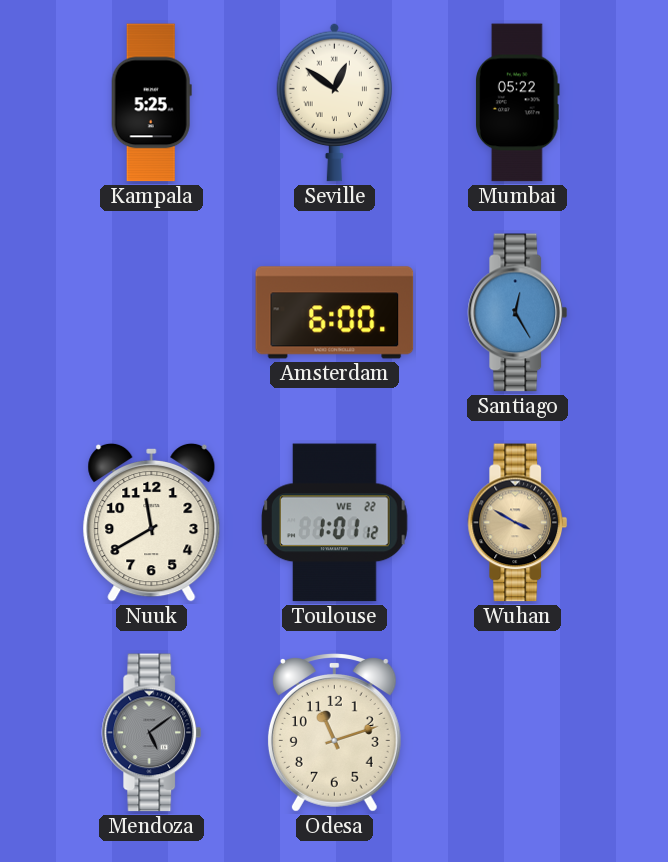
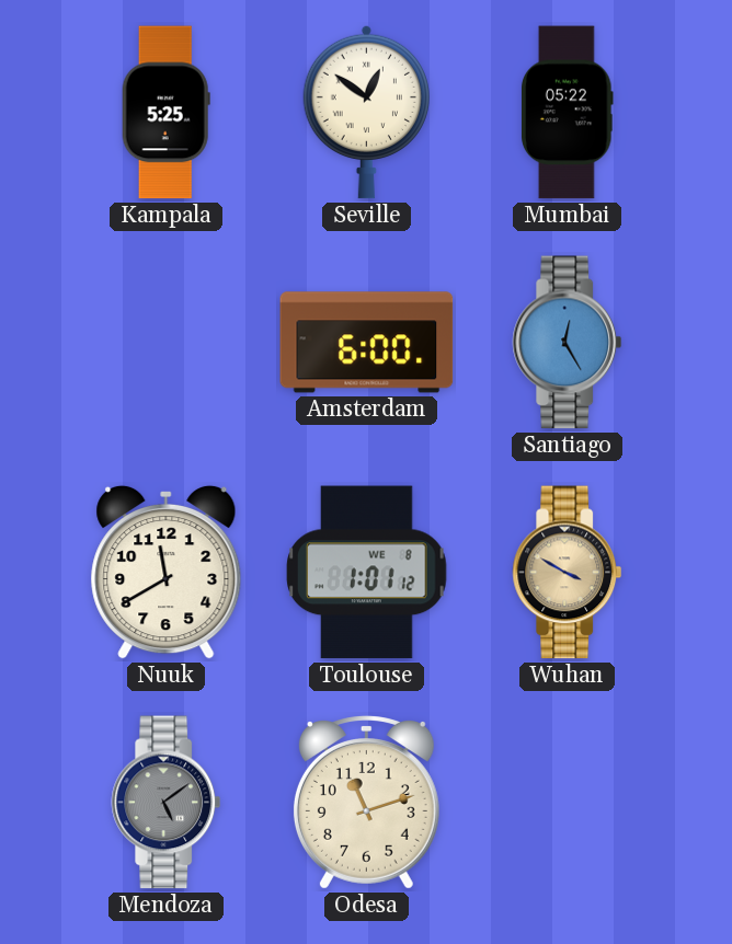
Toulouse date: WE 22 -> WE 8 (367, 573)
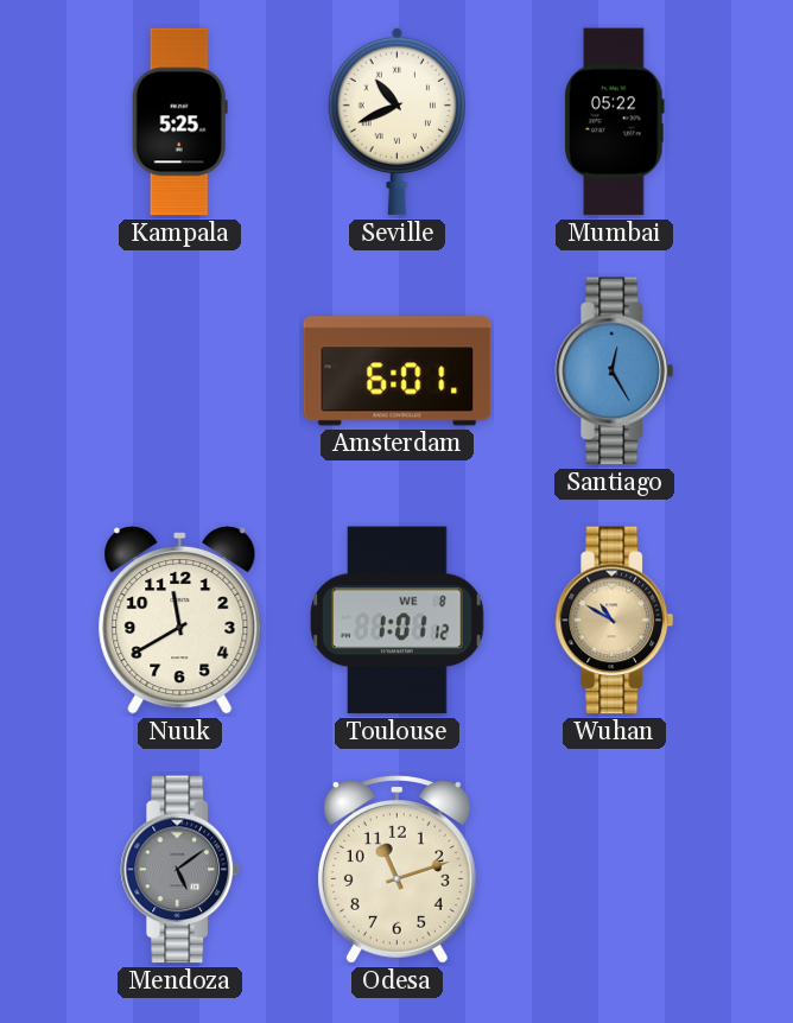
Seville: 12:51 -> 10:41 (396, 121)
Amsterdam: 6:00 -> 6:01 (398, 371)
Wuhan: 3:50 -> 10:50 (615, 621)
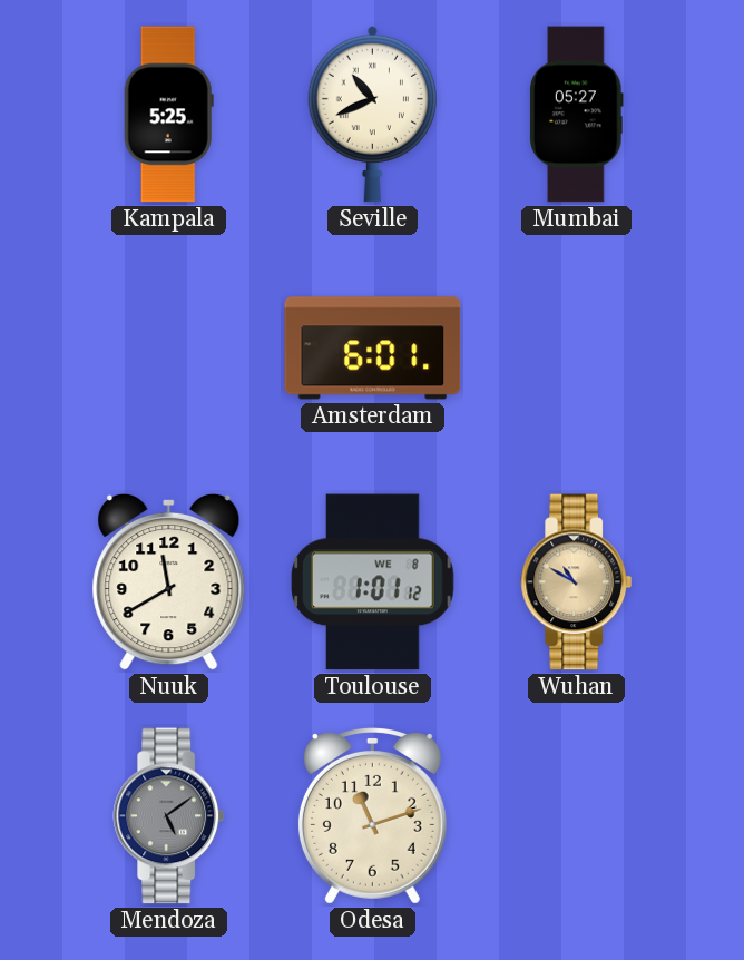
Mumbai: 05:22 -> 05:27 (577, 115)
Santiago: 12:25 -> none (615, 371)
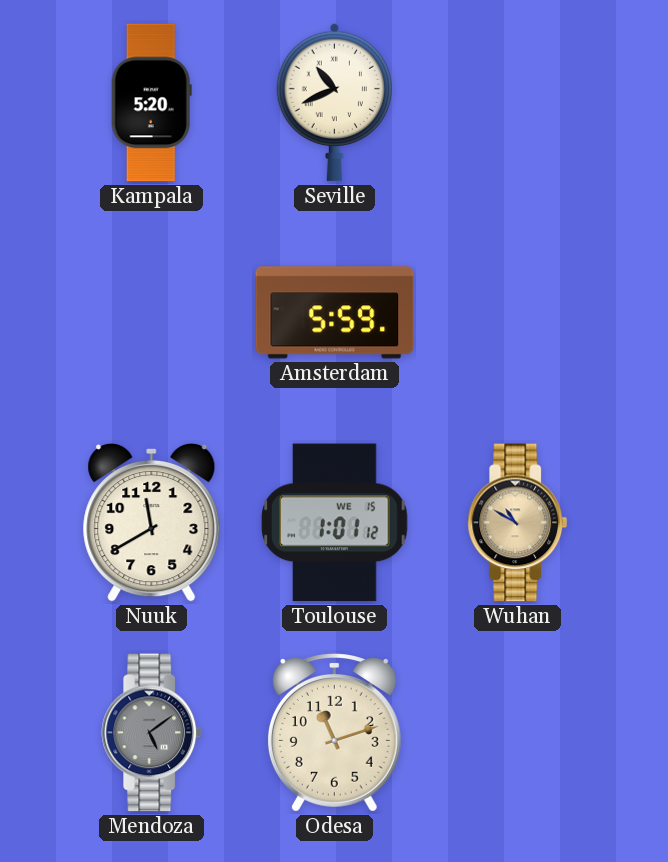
Kampala: 5:25 -> 5:20 (151, 103)
Mumbai: 05:27 -> none (577, 115)
Amsterdam: 6:01 -> 5:59 (335, 313)
Toulouse date: WE 8 -> WE 15 (335, 523)
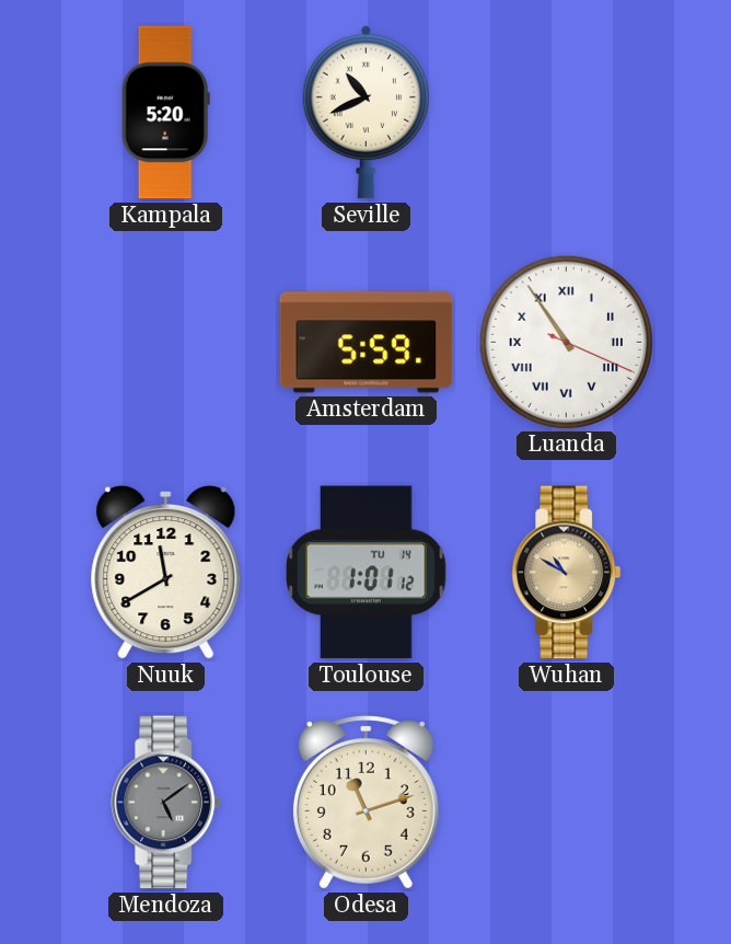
Luanda: none -> 10:54 (566, 342)
Toulouse date: WE 15 -> TU 14 (367, 573)
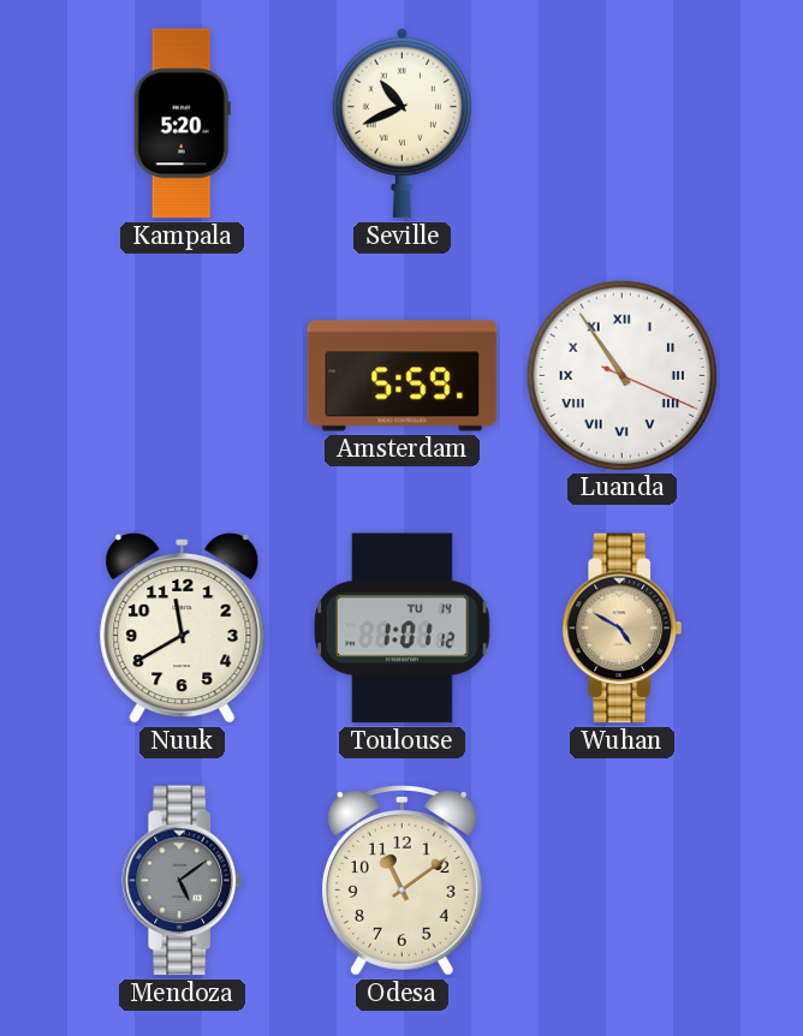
Wuhan: 10:50 -> 4:50 (623, 629)
Odesa: 11:12 -> 11:09 (401, 881)
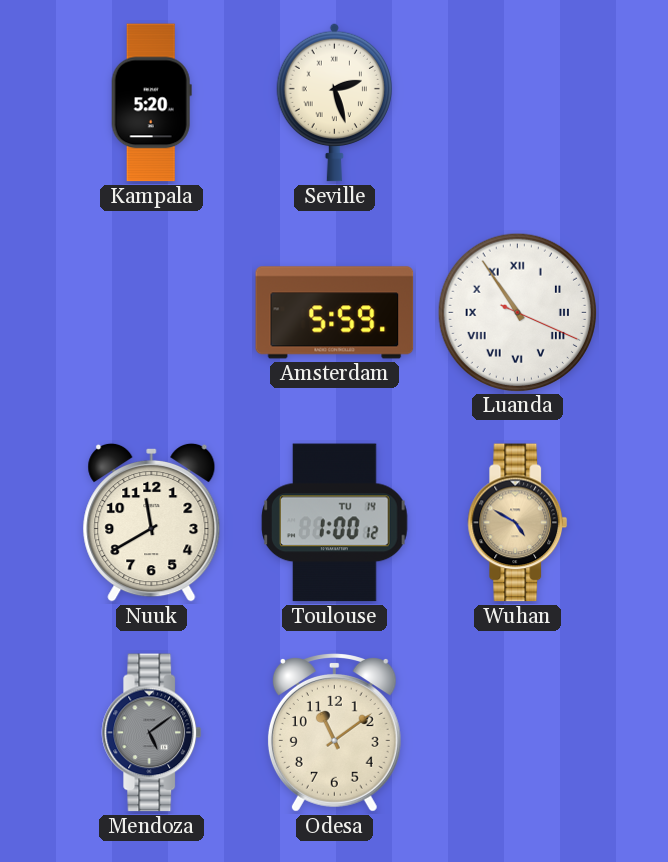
Seville: 10:41 -> 2:27 (334, 102)
Toulouse: 1:01 -> 1:00 (335, 523)
